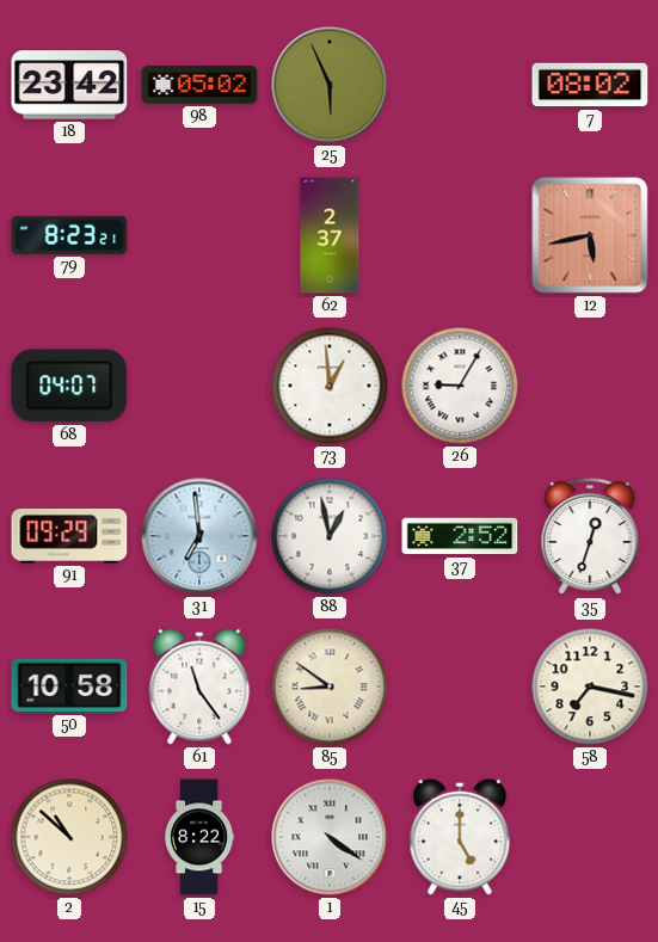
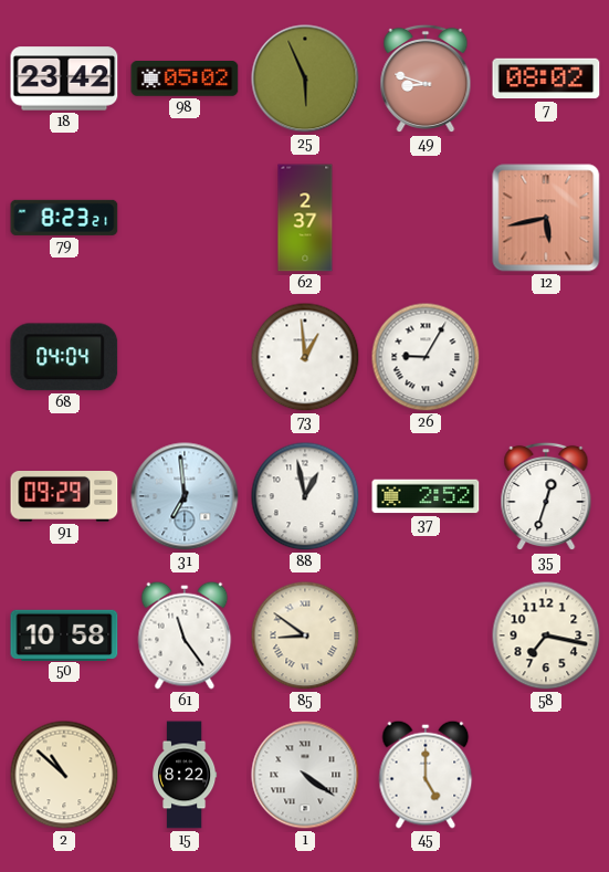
49: none -> 8:48 (426, 78)
68: 04:07 -> 04:04 (64, 357)
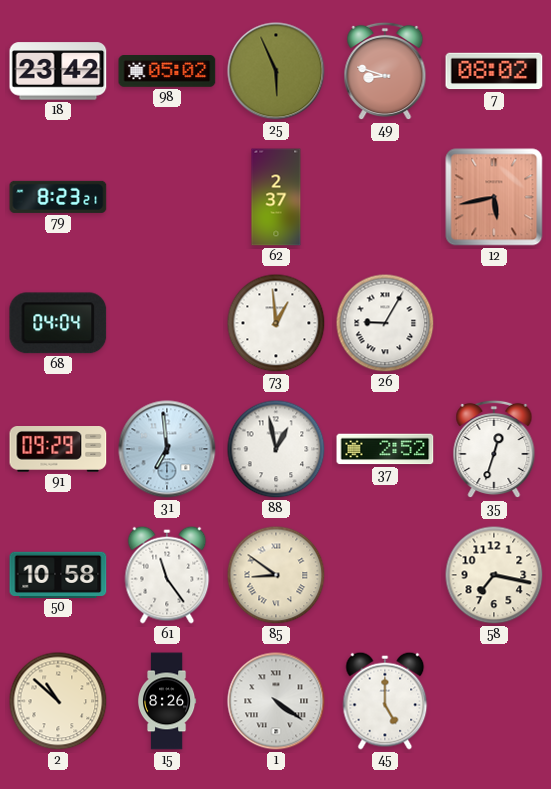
15: 8:22 -> 8:26 (168, 701)
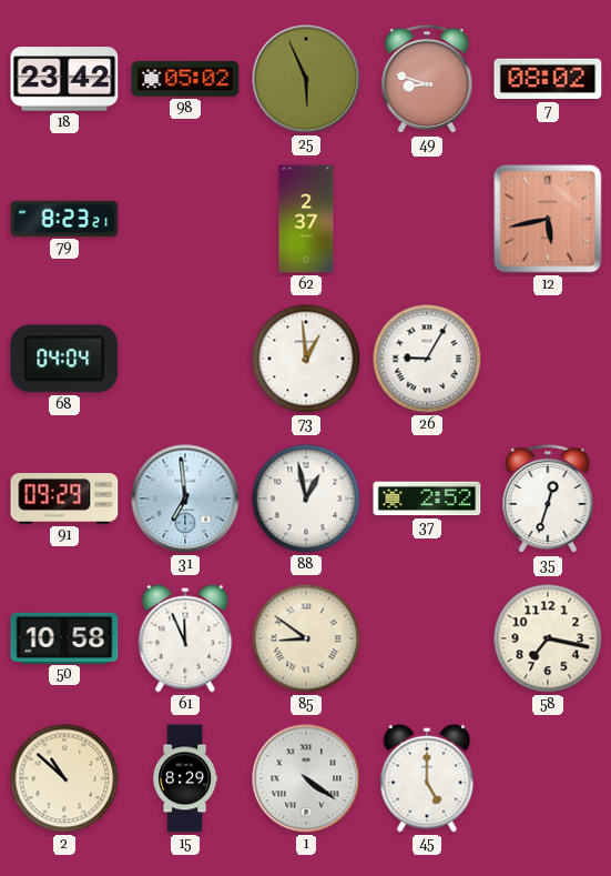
61: 11:24 -> 11:56 (185, 638)
15: 8:26 -> 8:29 (186, 778)
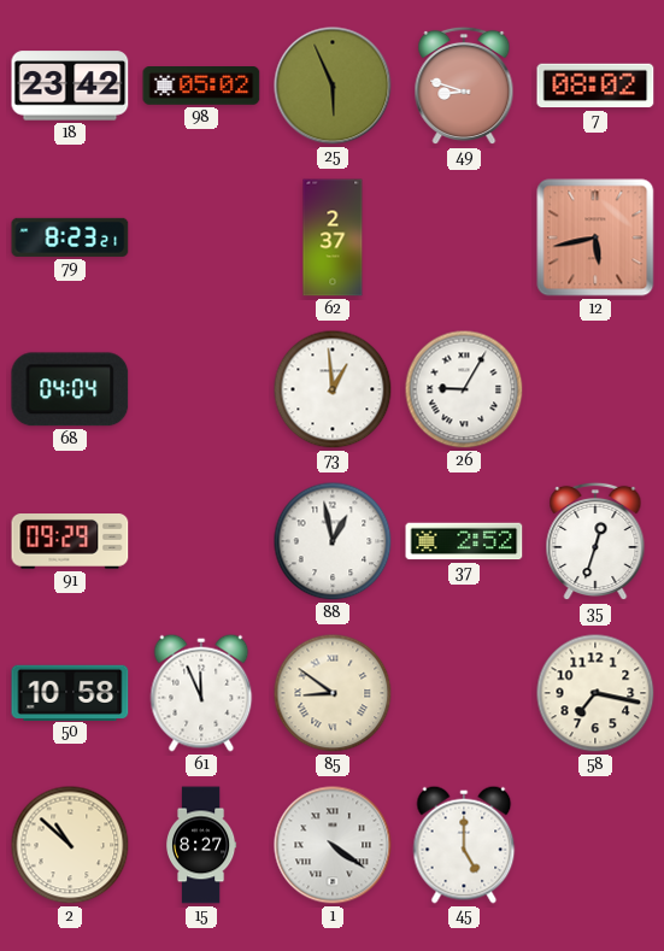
31: 6:59 -> none (185, 499)
15: 8:29 -> 8:27 (202, 845)
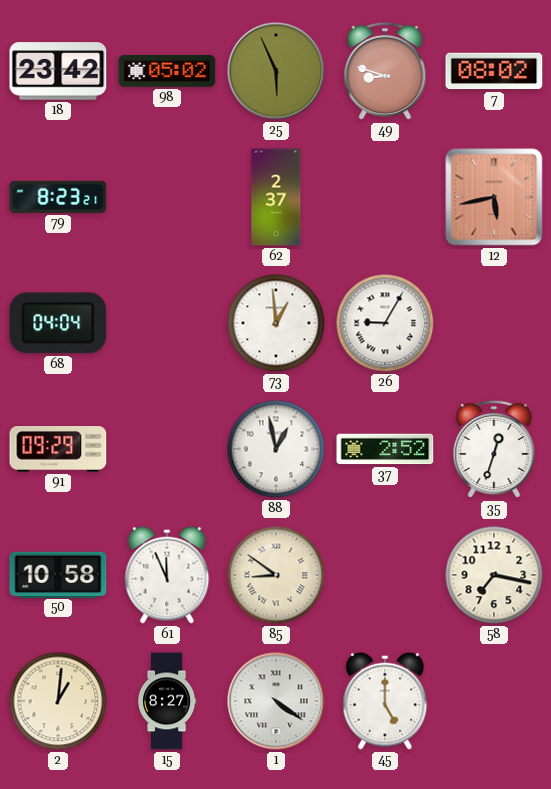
2: 10:52 -> 1:01 (58, 701)
